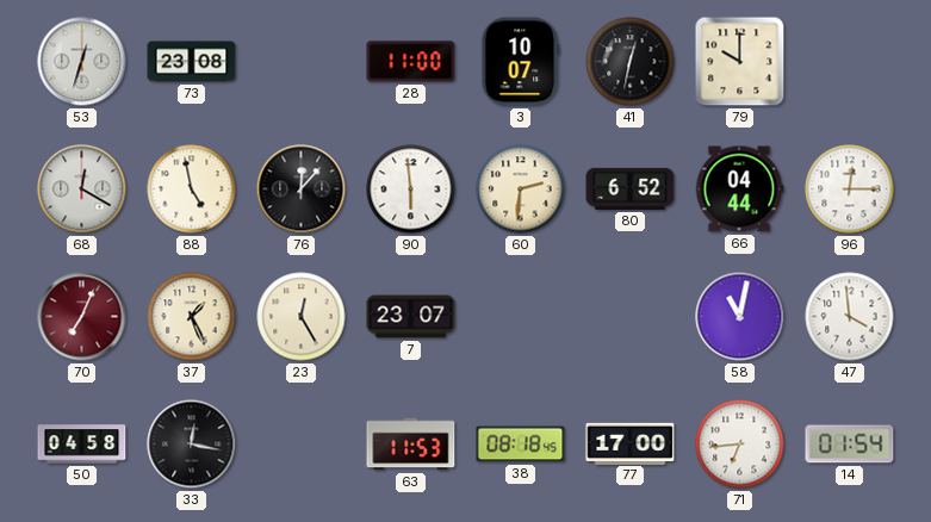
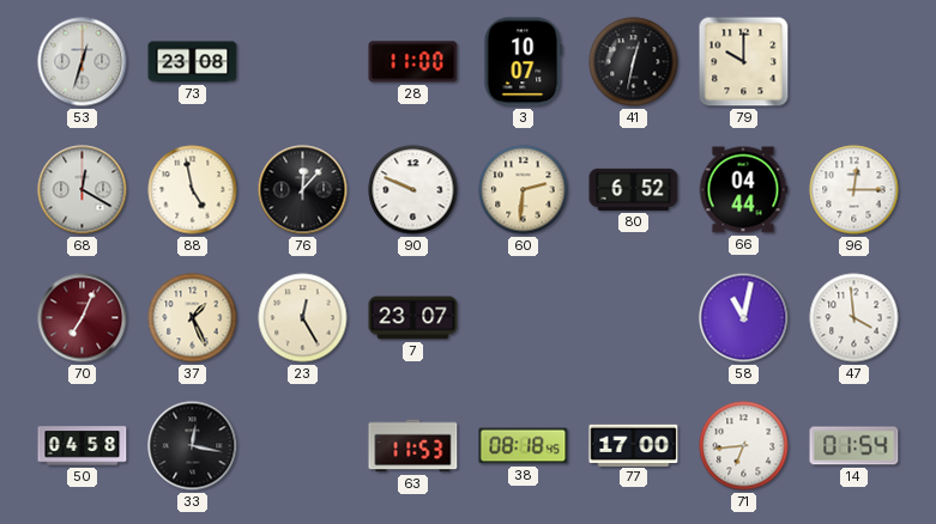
90: 5:59 -> 9:49 (413, 190)
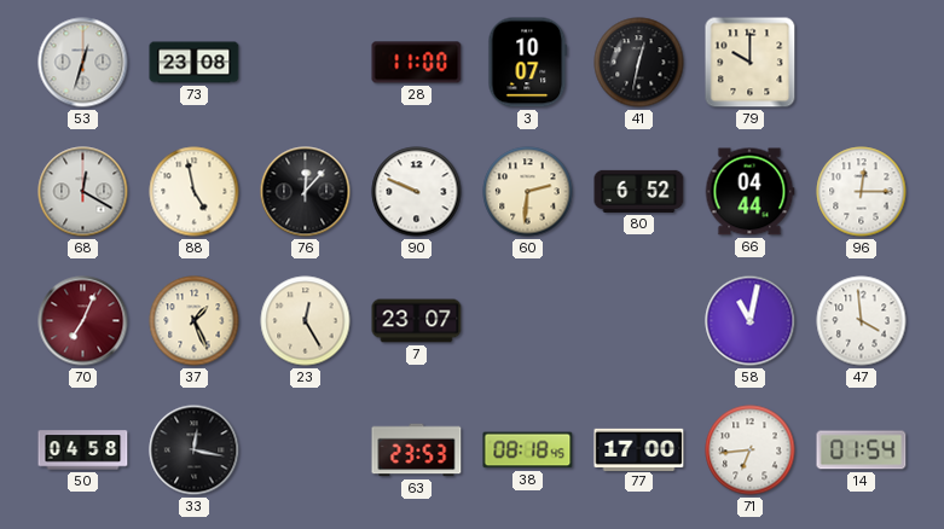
63: 11:53 -> 23:53 (417, 450)
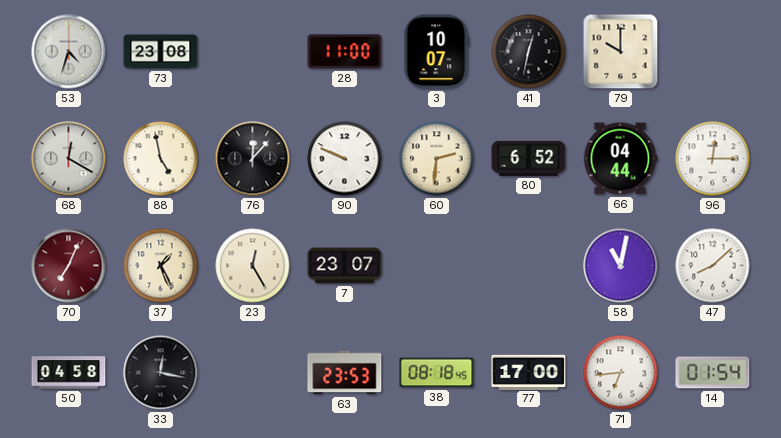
53: 12:33 -> 4:33 (69, 52)
47: 3:59 -> 8:08 (713, 266)
